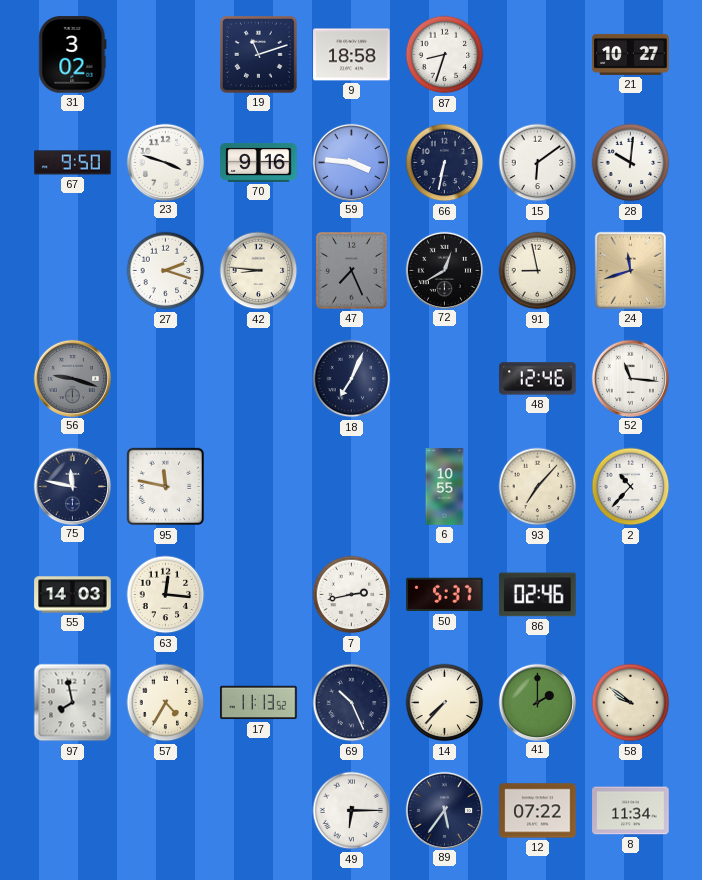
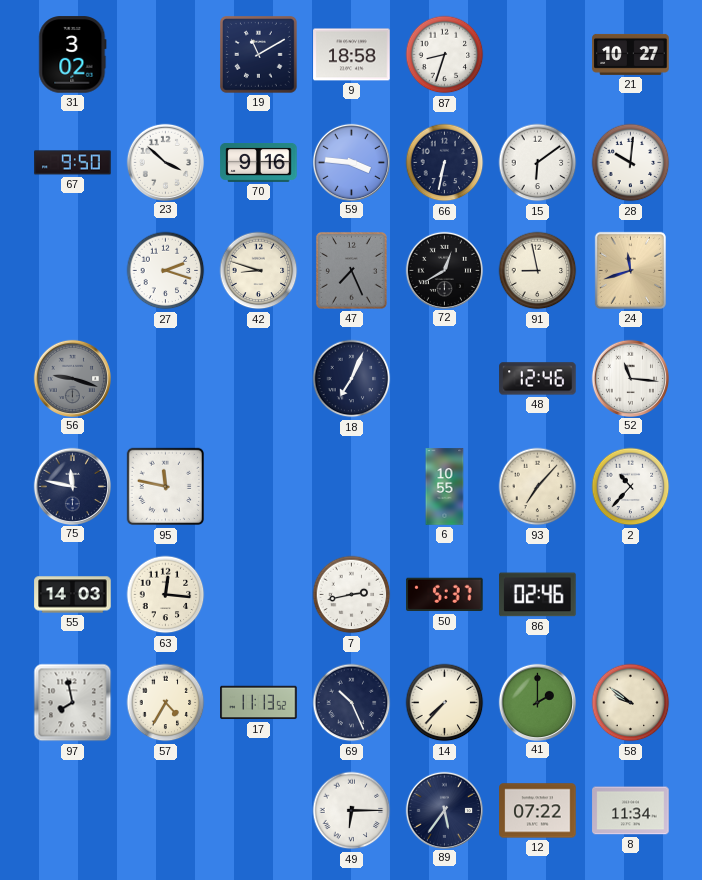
19: 11:12 -> 11:10 (259, 55)
23: 3:48 -> 3:52 (165, 162)
42: 8:46 -> 8:48 (259, 271)
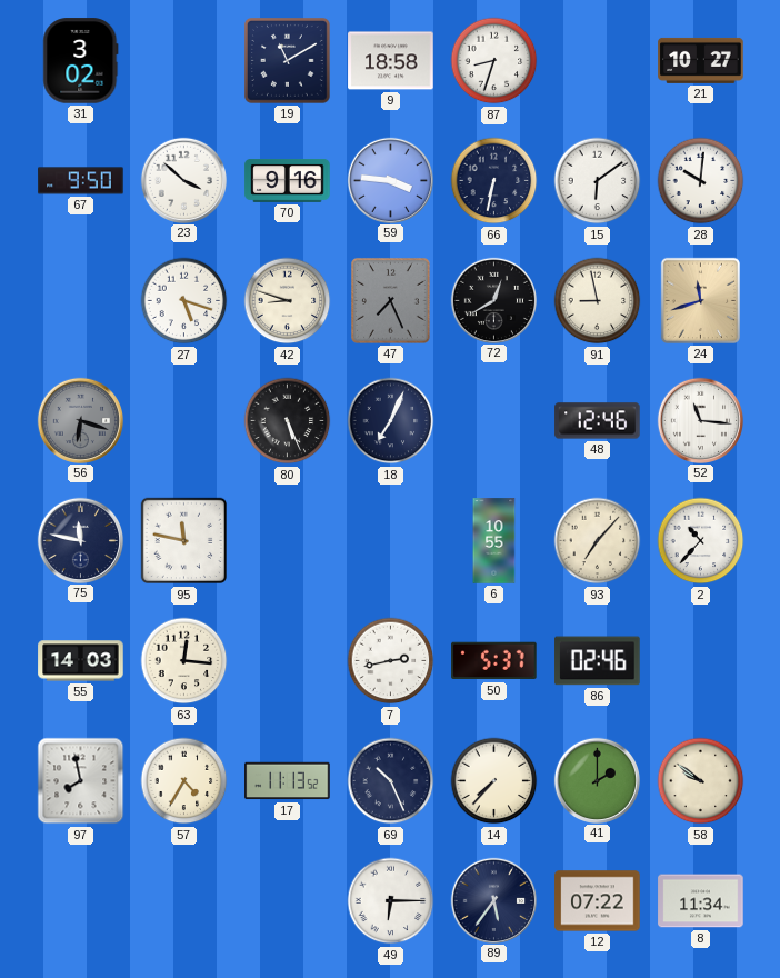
27: 2:18 -> 5:18 (184, 301)
56: 9:18 -> 6:18 (80, 420)
80: none -> 5:26 (288, 421)
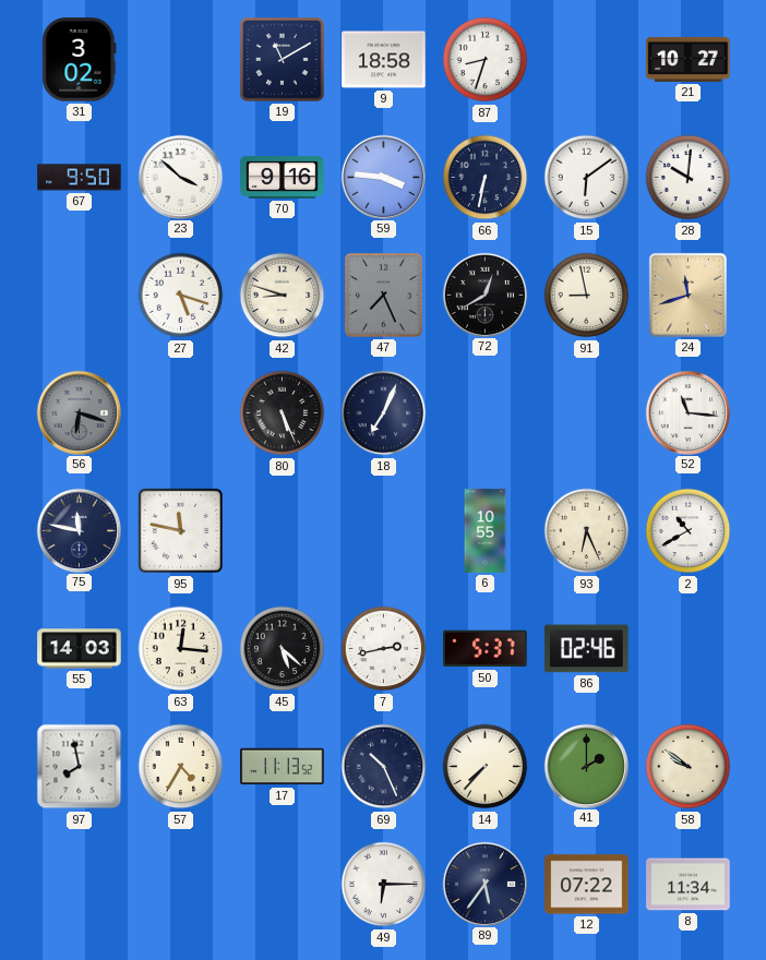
48: 12:46 -> none (598, 421)
93: 7:07 -> 6:26 (587, 531)
2: 10:37 -> 10:40 (689, 531)
45: none -> 5:22 (283, 649)
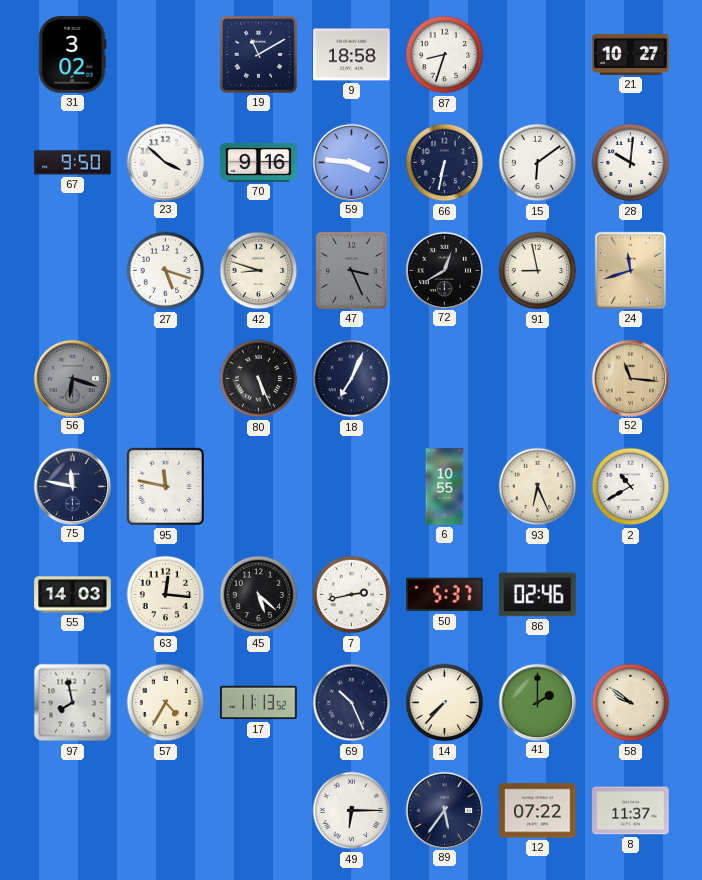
47: 7:26 -> 3:26 (351, 270)
52 dial: white -> champagne (630, 378)
8: 11:34 -> 11:37 (631, 811)
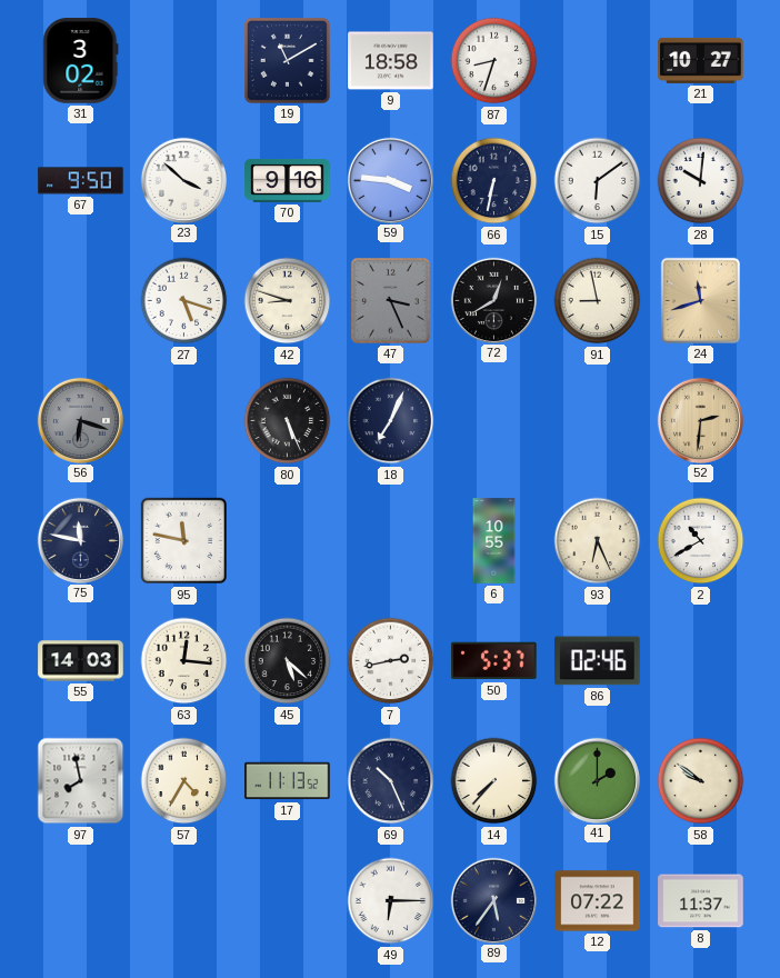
52: 11:16 -> 2:31 (700, 420)
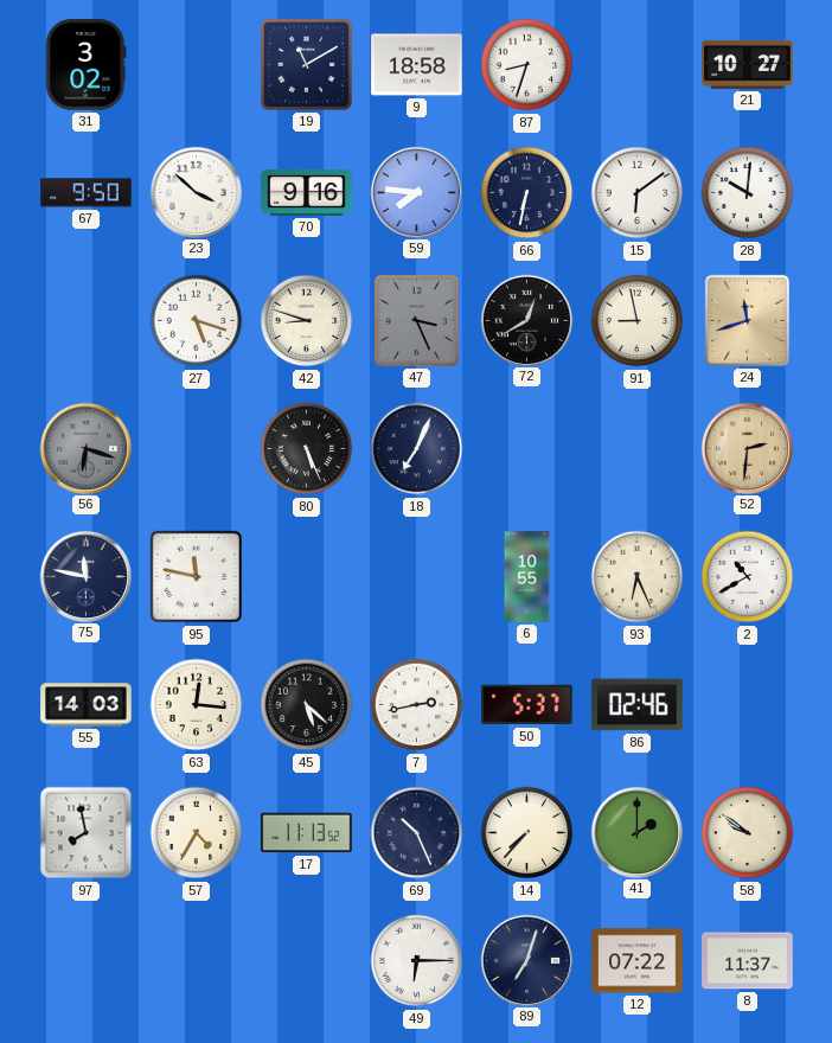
59: 3:46 -> 7:46 (416, 192)
89: 5:36 -> 7:03 (526, 960)
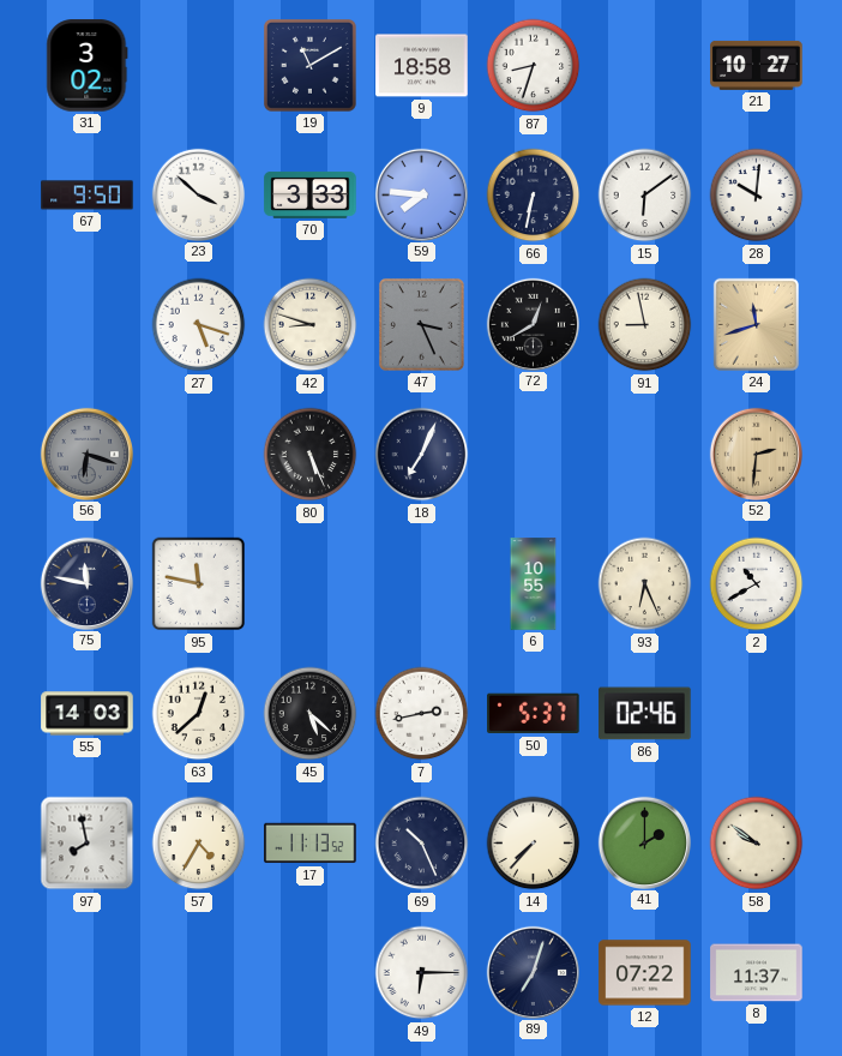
70: 9:16 -> 3:33 (311, 196)
63: 12:16 -> 12:38 (199, 714)
